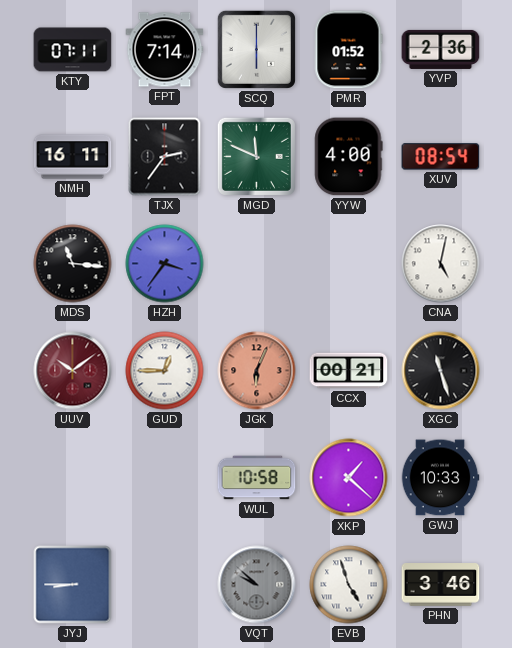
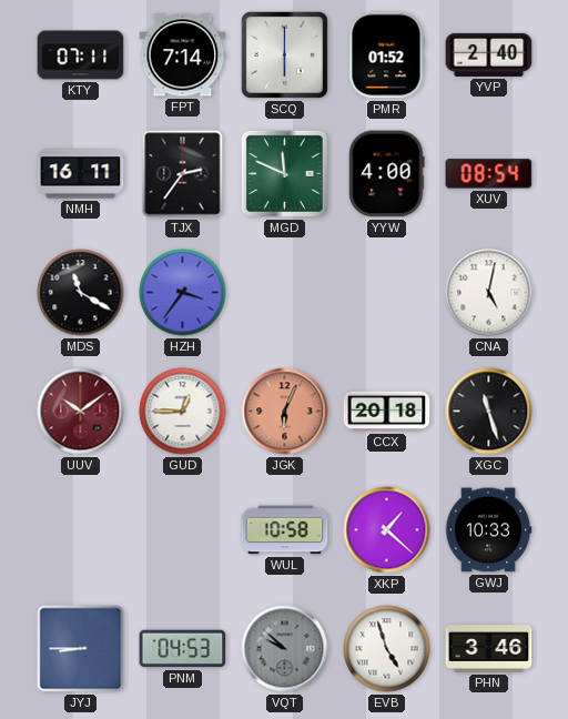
YVP: 2:36 -> 2:40 (489, 54)
MDS: 11:16 -> 11:20 (81, 293)
CCX: 00:21 -> 20:18 (387, 412)
PNM: none -> 04:53 (183, 649)
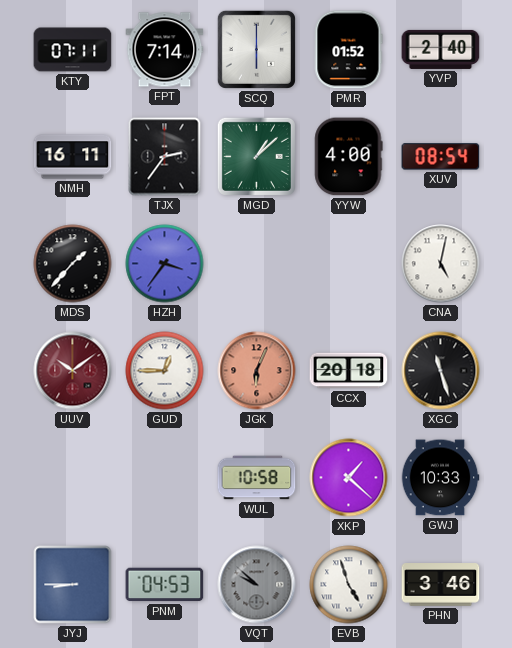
MGD: 11:49 -> 1:08 (256, 156)
MDS: 11:20 -> 1:37 (73, 264)
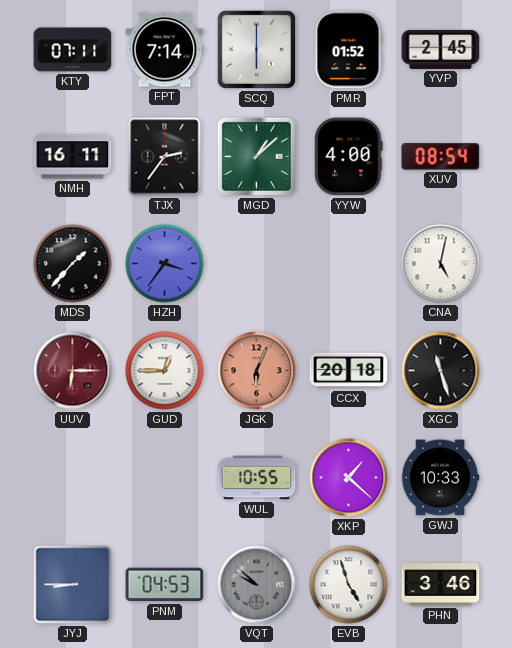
YVP: 2:40 -> 2:45 (441, 49)
UUV: 10:09 -> 6:15 (73, 371)
WUL: 10:58 -> 10:55 (257, 478)
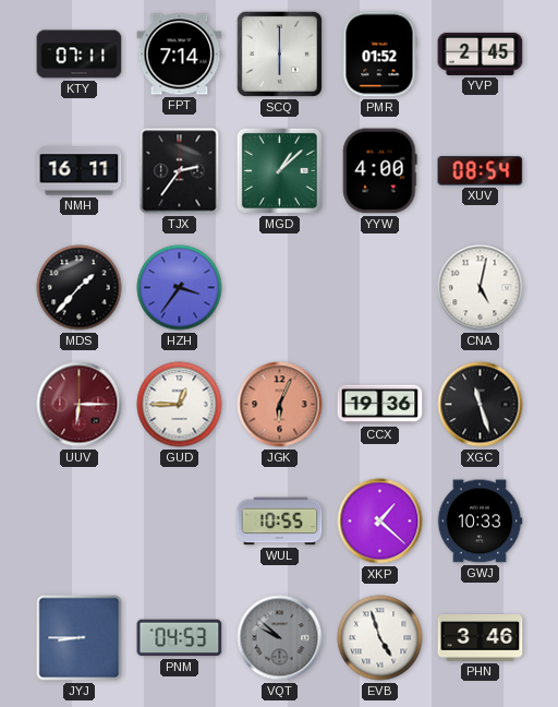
CCX: 20:18 -> 19:36 (380, 405)
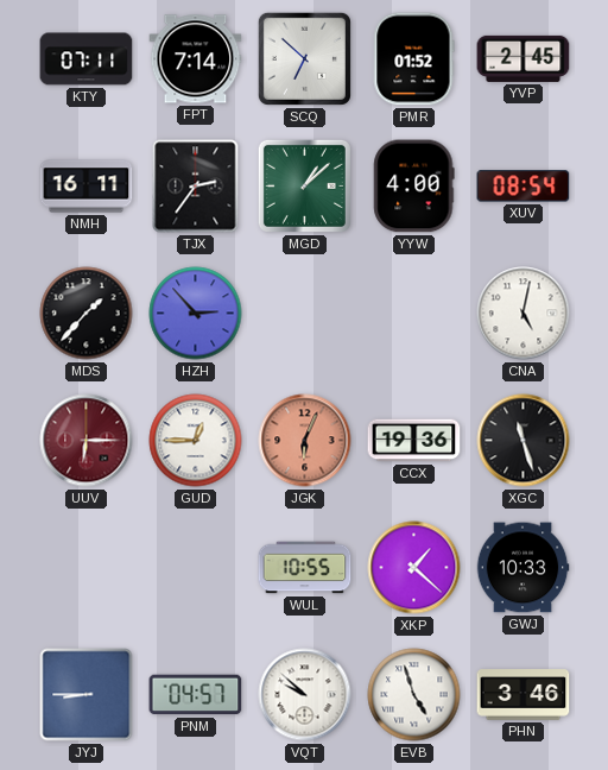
SCQ: 6:00 -> 6:52 (304, 58)
HZH: 3:36 -> 2:53 (196, 314)
PNM: 04:53 -> 04:57 (196, 695)
VQT dial: grey -> white (305, 695)
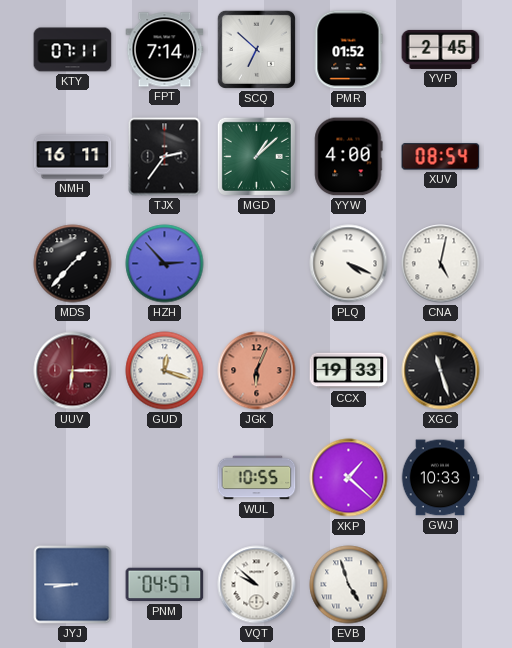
PLQ: none -> 4:19 (349, 264)
GUD: 12:45 -> 12:18 (165, 371)
CCX: 19:36 -> 19:33 (349, 371)
PHN: 3:46 -> none (524, 695)
